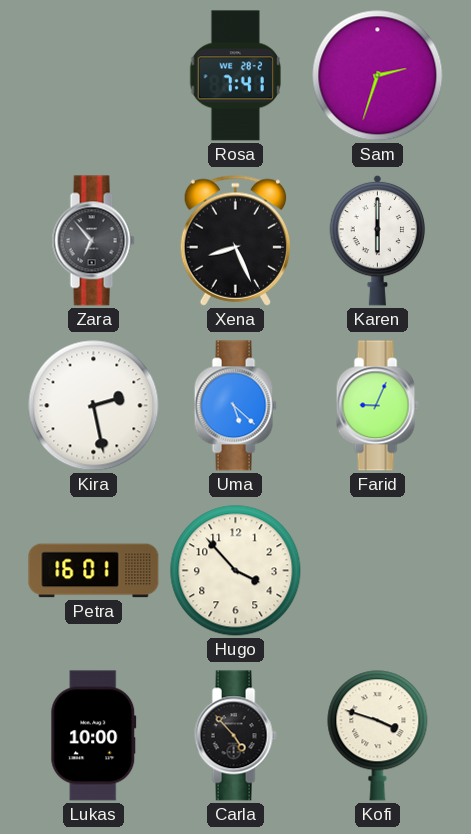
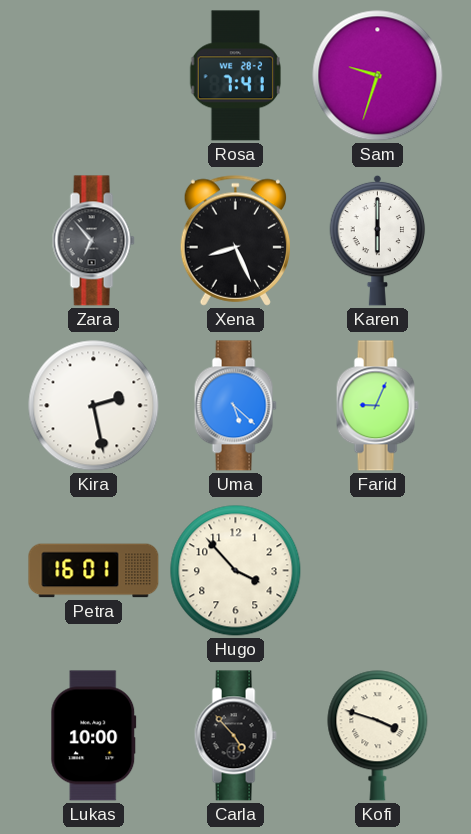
Sam: 2:33 -> 9:33 (378, 76)
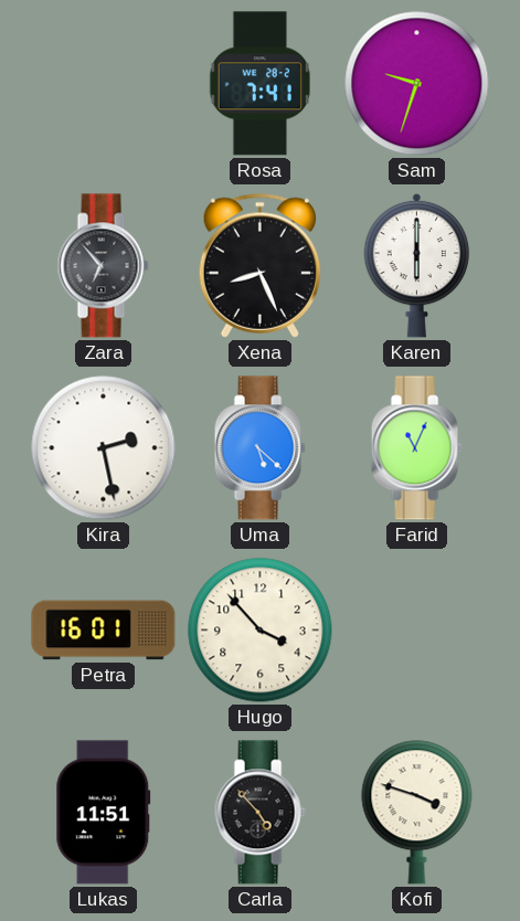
Farid: 9:04 -> 11:04 (416, 448)
Lukas: 10:00 -> 11:51 (104, 813)
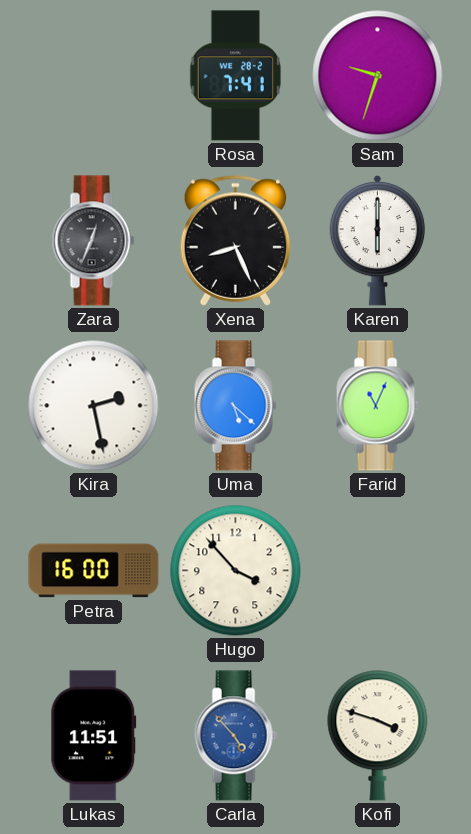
Zara: 6:53 -> 12:34 (93, 241)
Petra: 16:01 -> 16:00 (94, 571)
Carla dial: black -> blue (235, 736)
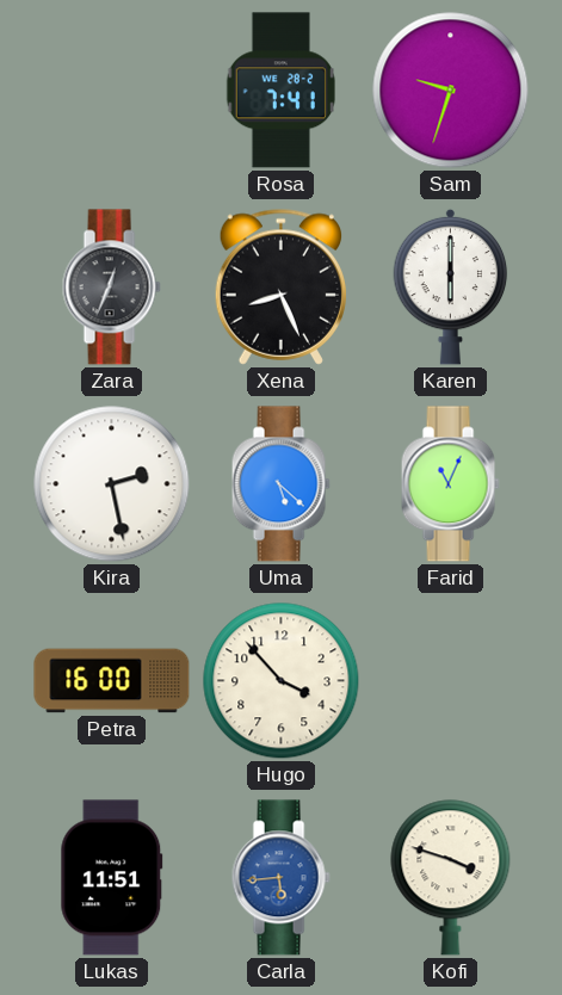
Carla: 4:53 -> 5:44 (280, 878)
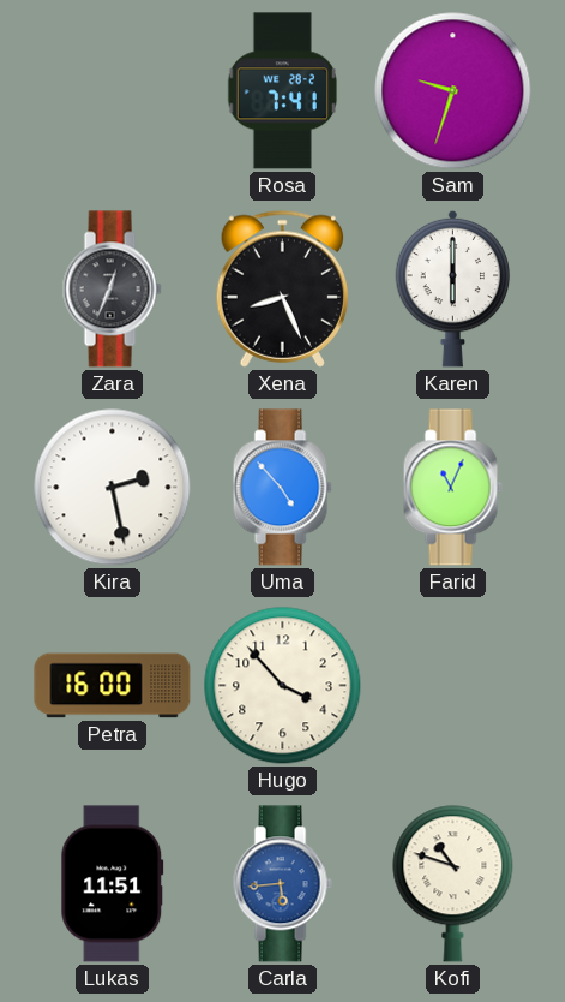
Uma: 5:22 -> 4:53 (282, 488)
Kofi: 3:48 -> 10:48 (453, 884)
